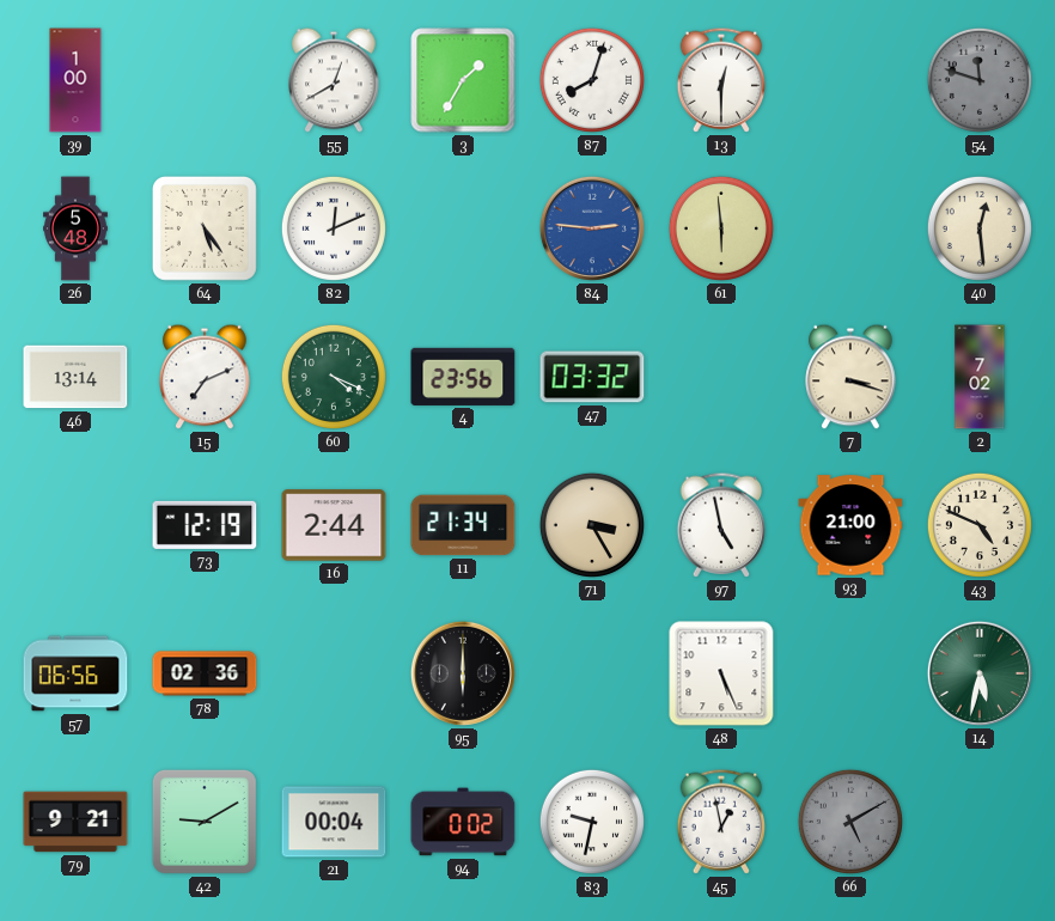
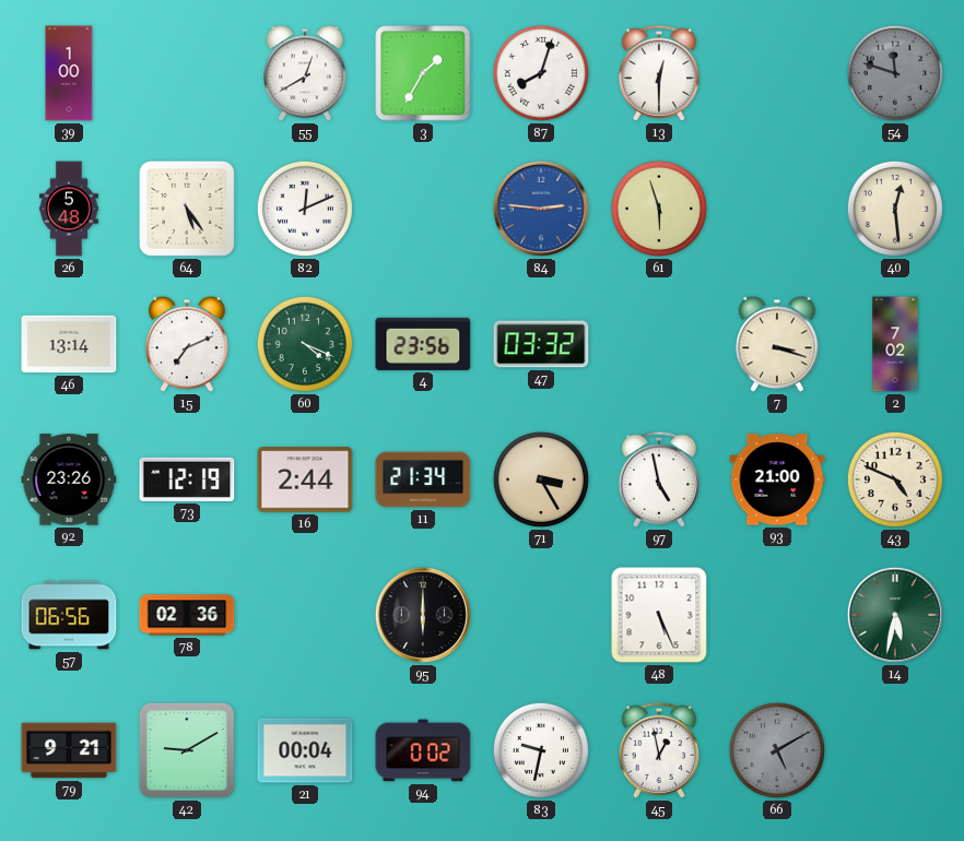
61: 5:59 -> 5:57 (659, 209)
92: none -> 23:26 (69, 479)
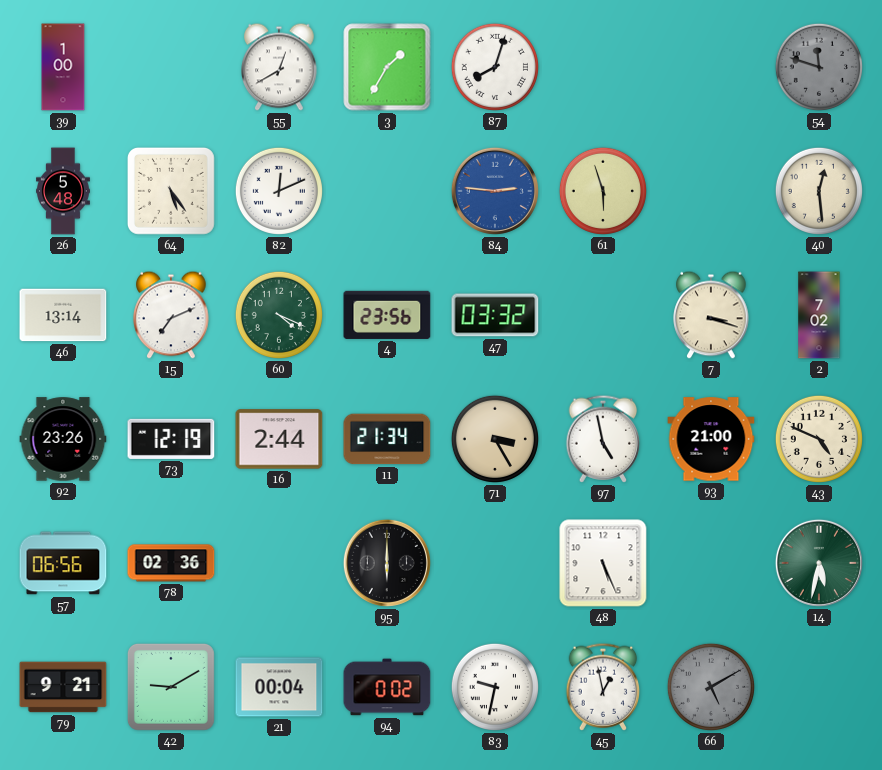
13: 12:30 -> none (659, 73)
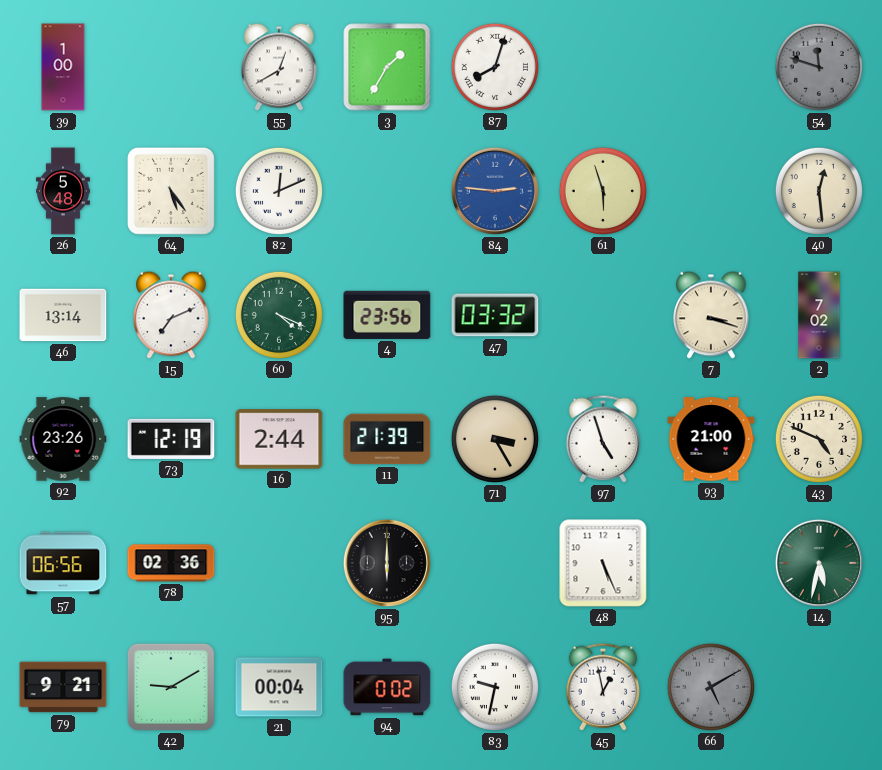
11: 21:34 -> 21:39 (387, 439)
97: 4:58 -> 4:57 (603, 439)
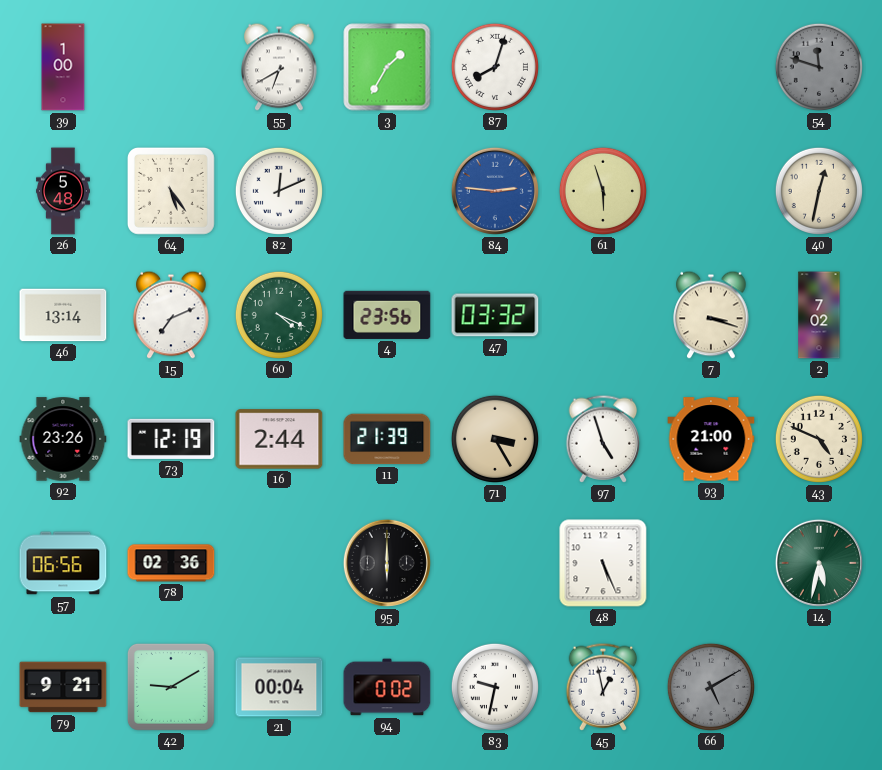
55: 12:40 -> 6:40 (279, 67)
40: 12:29 -> 12:32 (819, 191)
